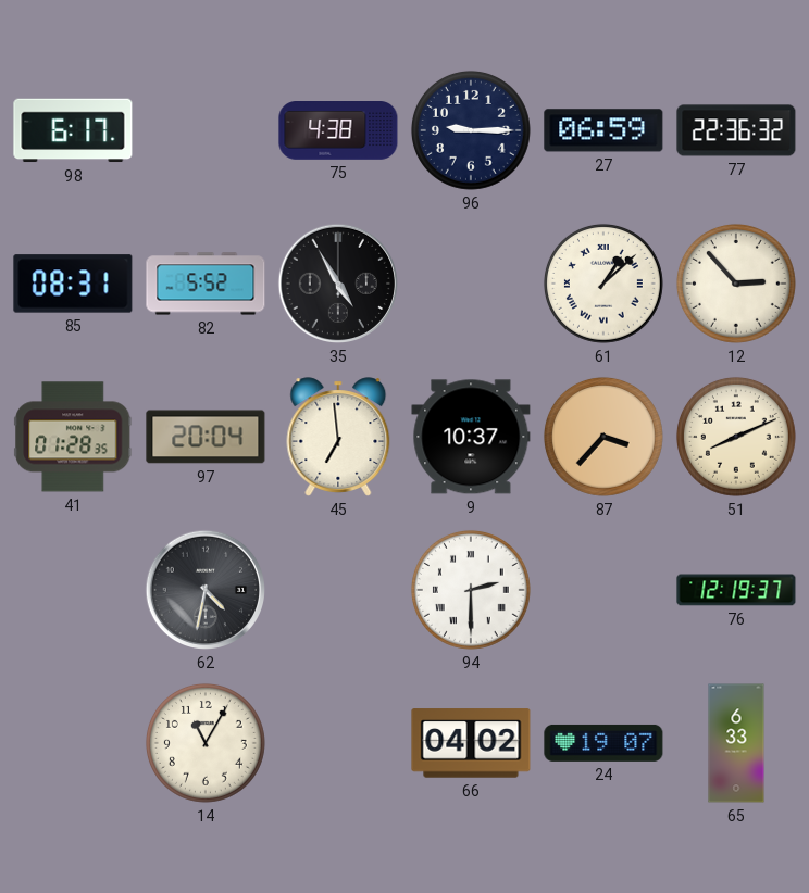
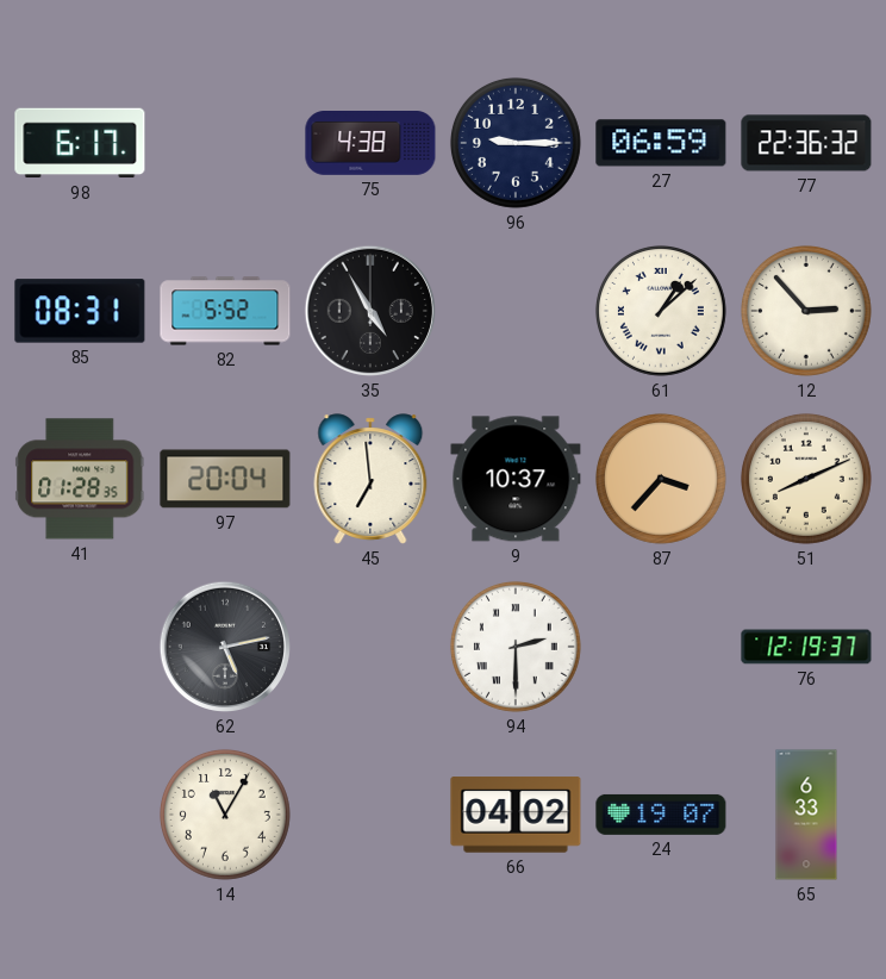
62: 4:32 -> 5:13 (225, 647)
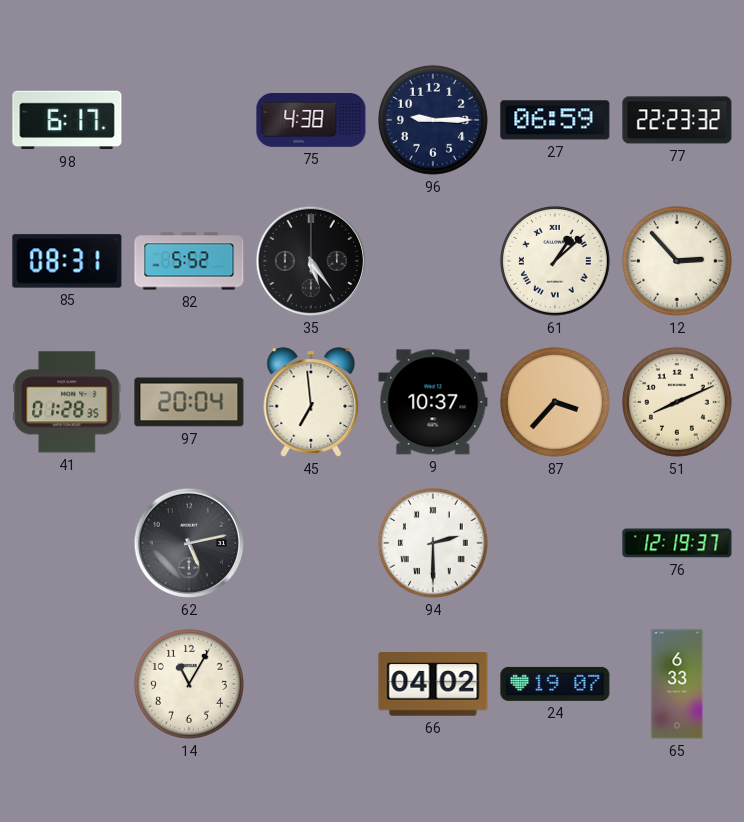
77: 22:36 -> 22:23 (677, 120)
35: 4:55 -> 5:24 (311, 261)
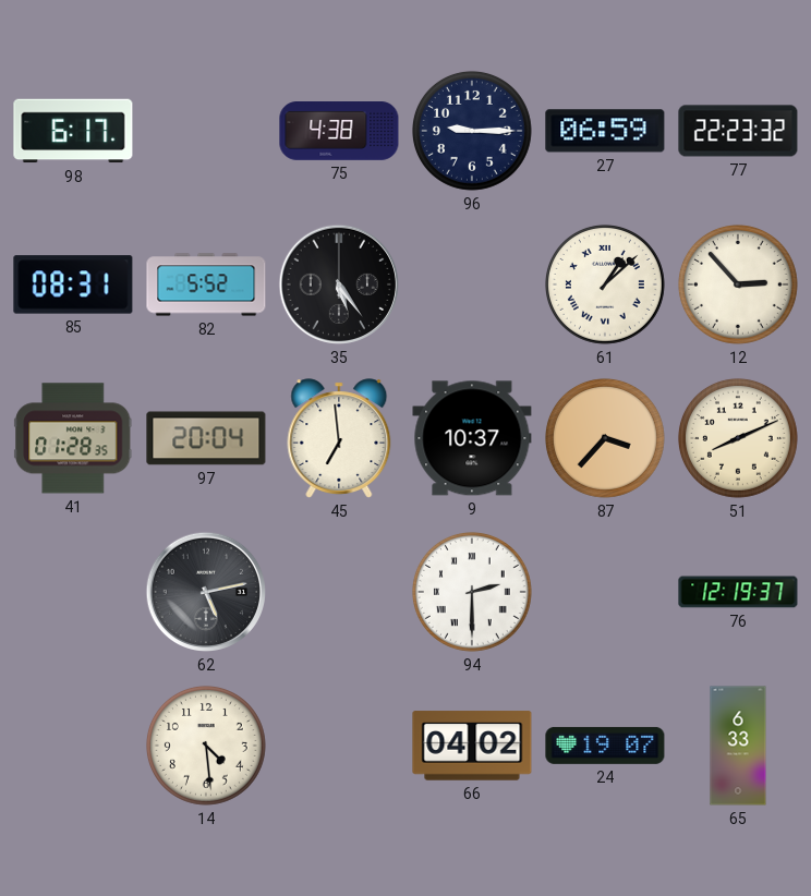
14: 11:05 -> 4:29 (206, 746)
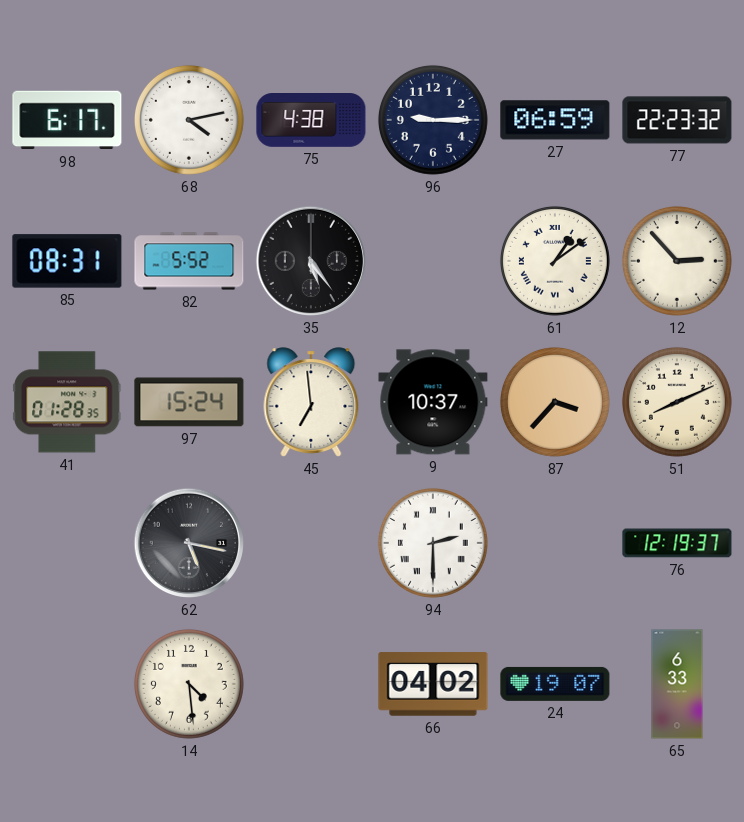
68: none -> 4:13 (189, 120)
61: 1:08 -> 1:09 (555, 261)
97: 20:04 -> 15:24 (189, 402)
62: 5:13 -> 5:17 (189, 543)
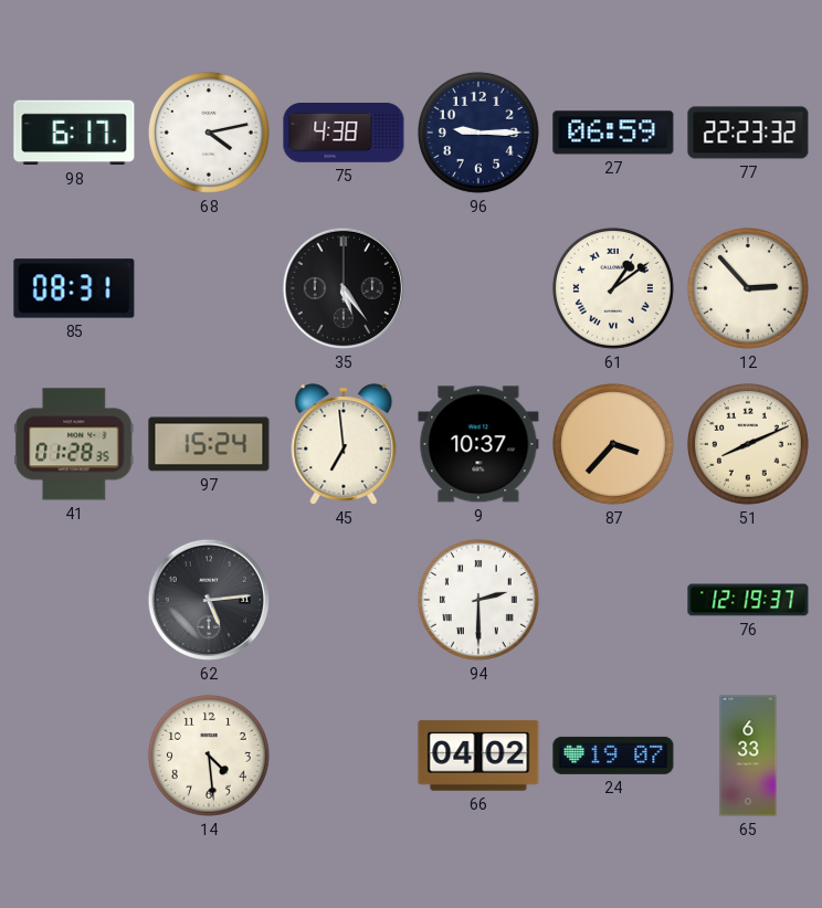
82: 5:52 -> none (189, 261)
62: 5:17 -> 5:14 (209, 600)
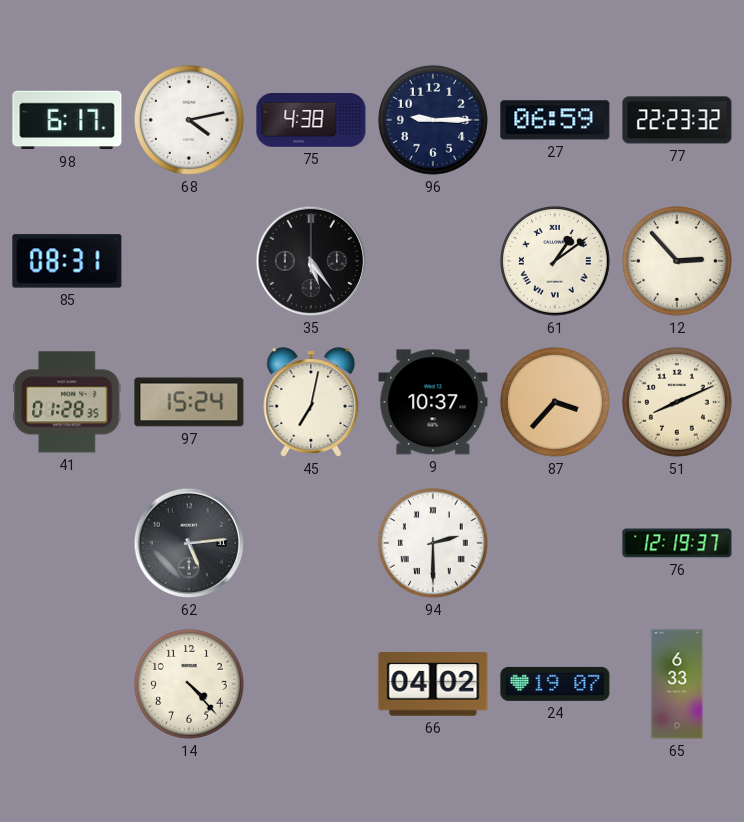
45: 6:59 -> 7:02 (311, 402)
14: 4:29 -> 4:23 (189, 684)
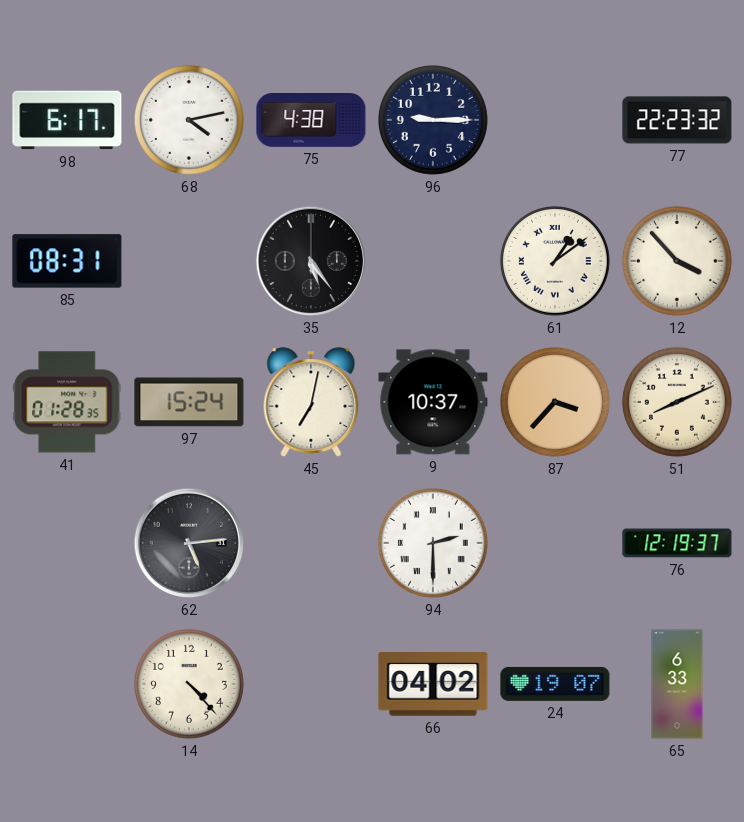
27: 06:59 -> none (555, 120)
12: 2:53 -> 3:53 (677, 261)
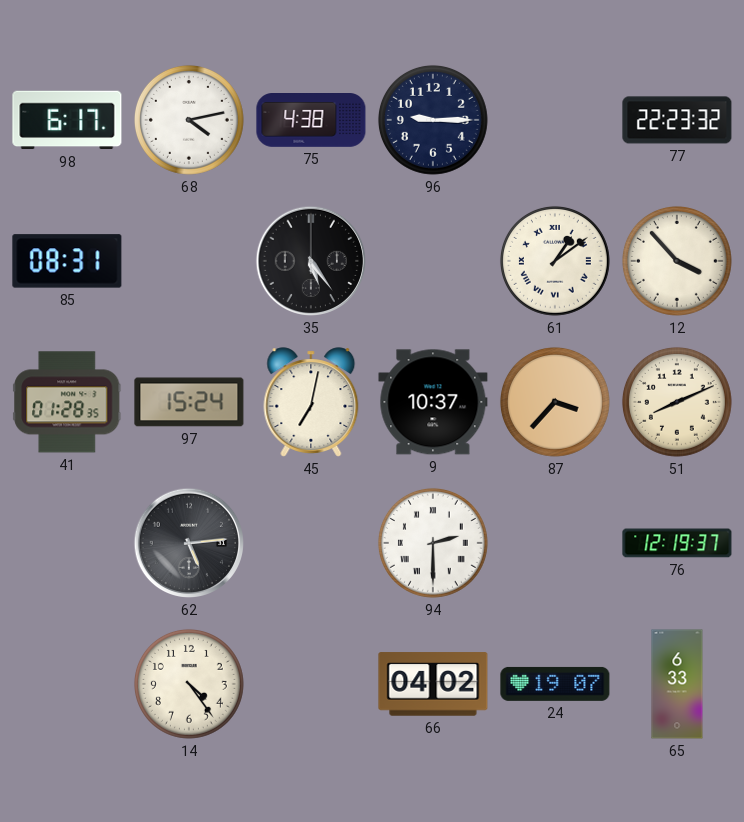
14: 4:23 -> 4:24 (189, 684)
